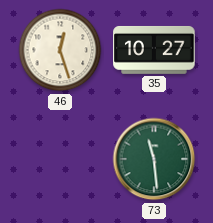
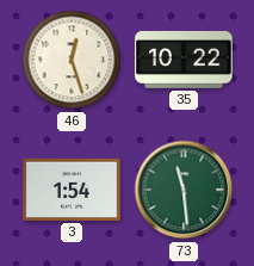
35: 10:27 -> 10:22 (184, 60)
3: none -> 1:54 (72, 190)
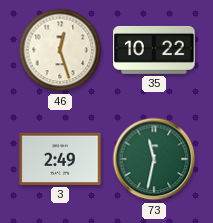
3: 1:54 -> 2:49 (60, 159)
73: 11:29 -> 11:32 (154, 159)
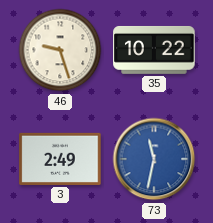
46: 12:27 -> 9:27 (60, 50)
73 dial: green -> blue (154, 159)
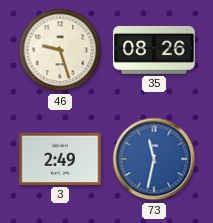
35: 10:22 -> 08:26 (154, 50)
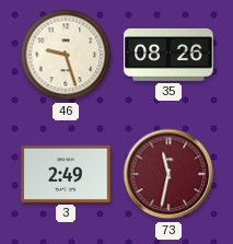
73 dial: blue -> burgundy (168, 174)
